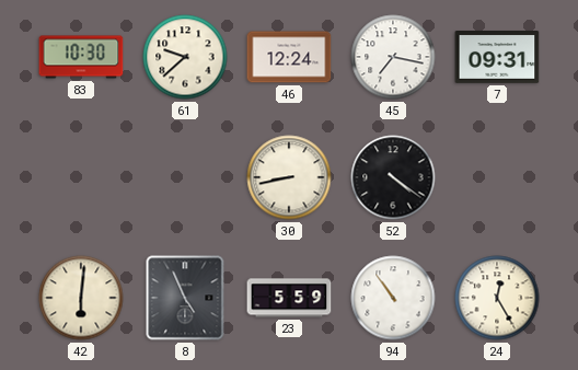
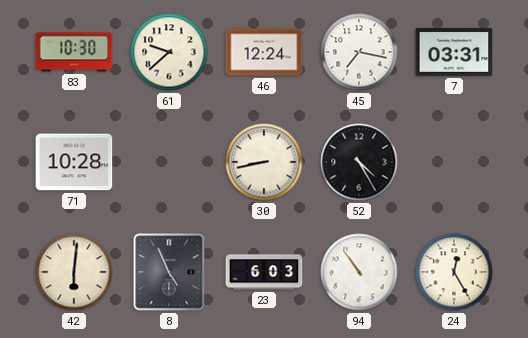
7: 09:31 -> 03:31 (454, 53)
71: none -> 10:28 (74, 162)
52: 4:21 -> 4:25 (359, 162)
23: 5:59 -> 6:03 (264, 272)
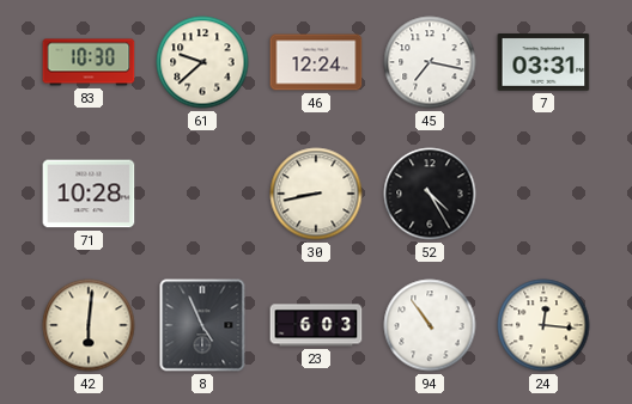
24: 12:25 -> 12:16 (543, 325)
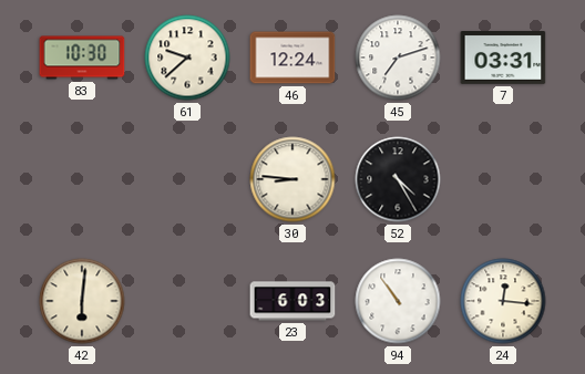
45: 7:17 -> 7:12 (398, 58)
71: 10:28 -> none (89, 194)
30: 8:43 -> 8:46 (292, 179)
8: 4:56 -> none (202, 325)
